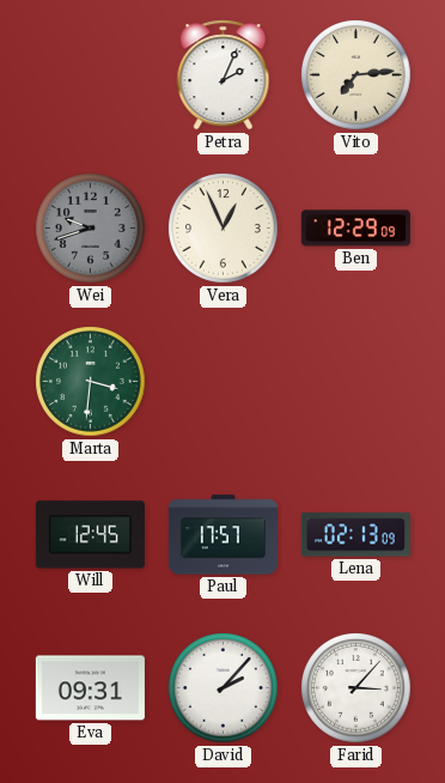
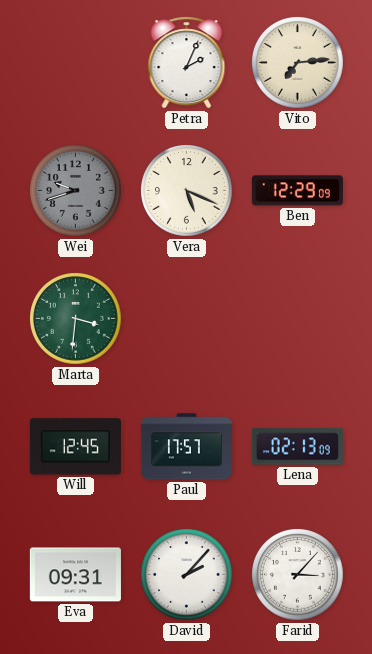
Vera: 12:56 -> 5:19 (187, 191)
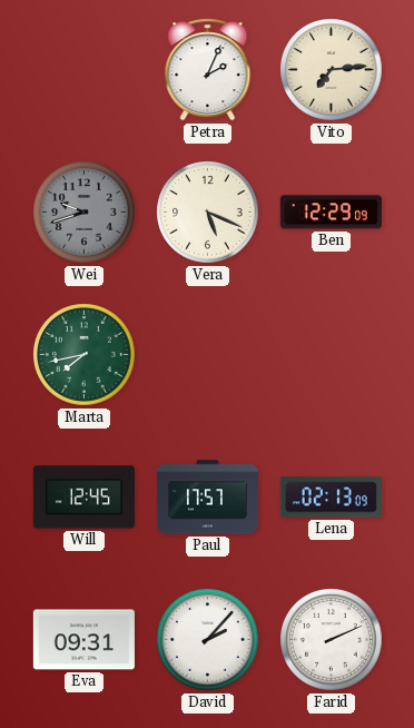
Marta: 3:31 -> 7:43 (85, 355)
Farid: 3:07 -> 2:11 (332, 640)
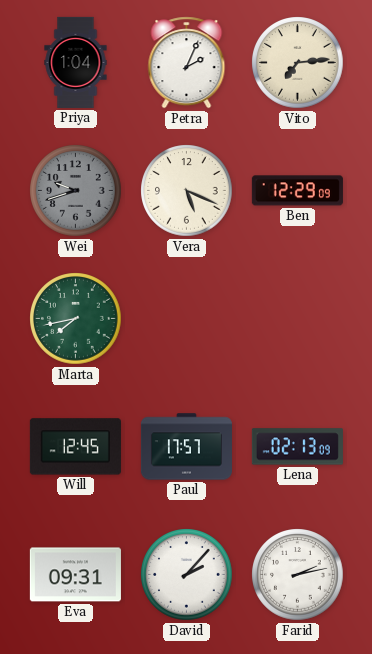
Priya: none -> 1:04 (76, 62)
Farid: 2:11 -> 2:13 (298, 575)
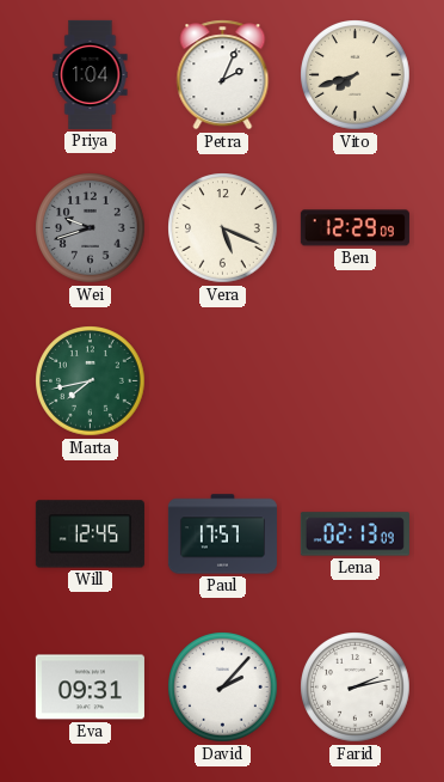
Vito: 7:14 -> 7:42 (356, 75)
